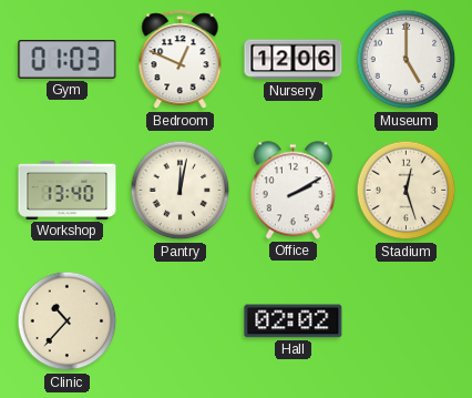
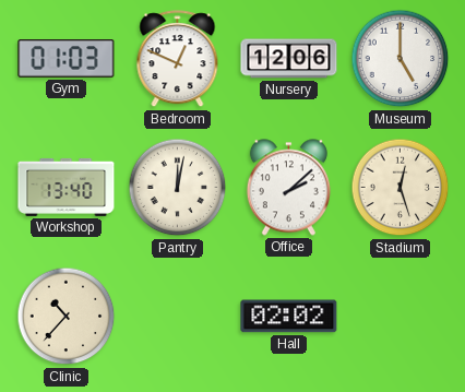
Office: 2:10 -> 2:08 (288, 188)
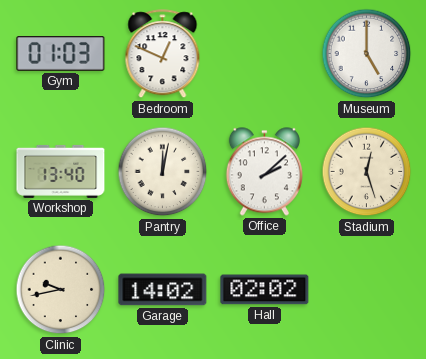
Nursery: 12:06 -> none (289, 59)
Clinic: 10:37 -> 9:43 (61, 290)
Garage: none -> 14:02 (163, 290)
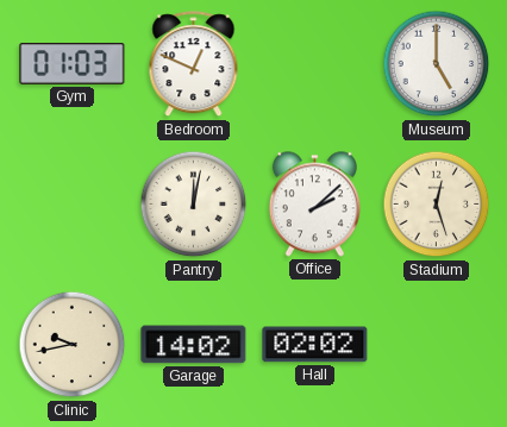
Workshop: 13:40 -> none (61, 171)
